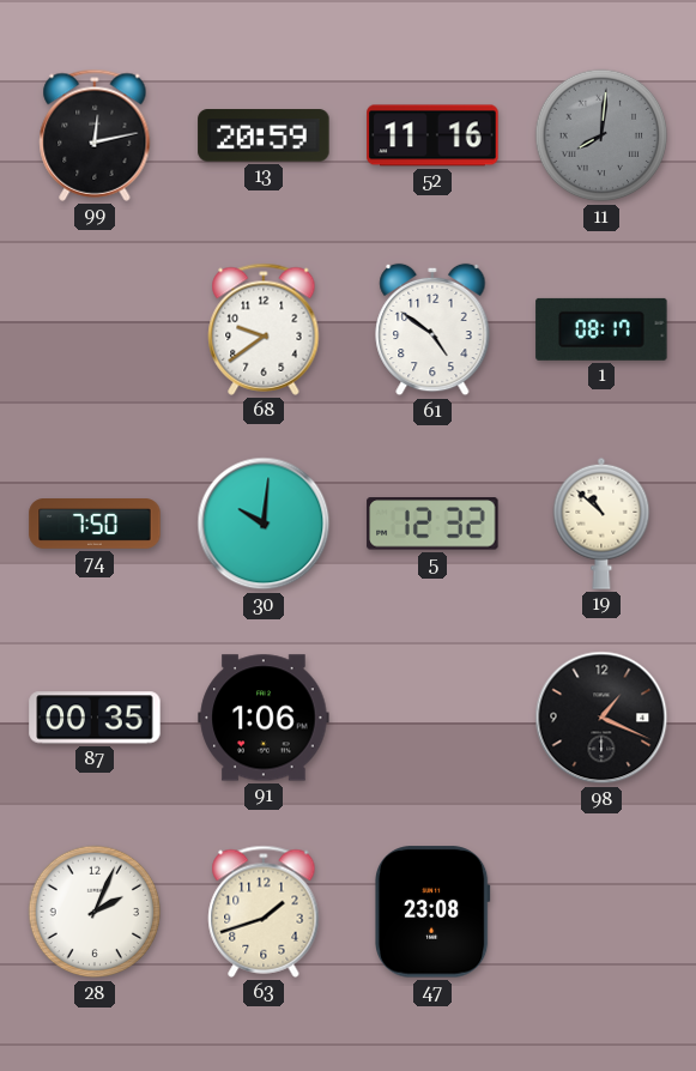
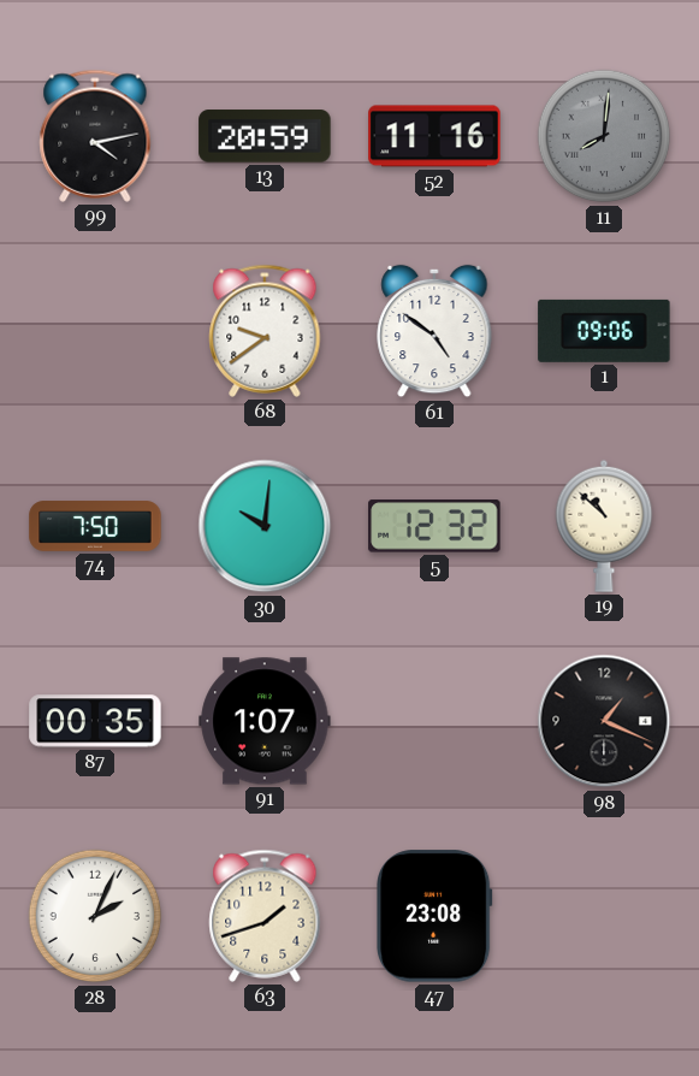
99: 12:13 -> 4:13 (95, 136)
1: 08:17 -> 09:06 (604, 331)
91: 1:06 -> 1:07 (265, 721)
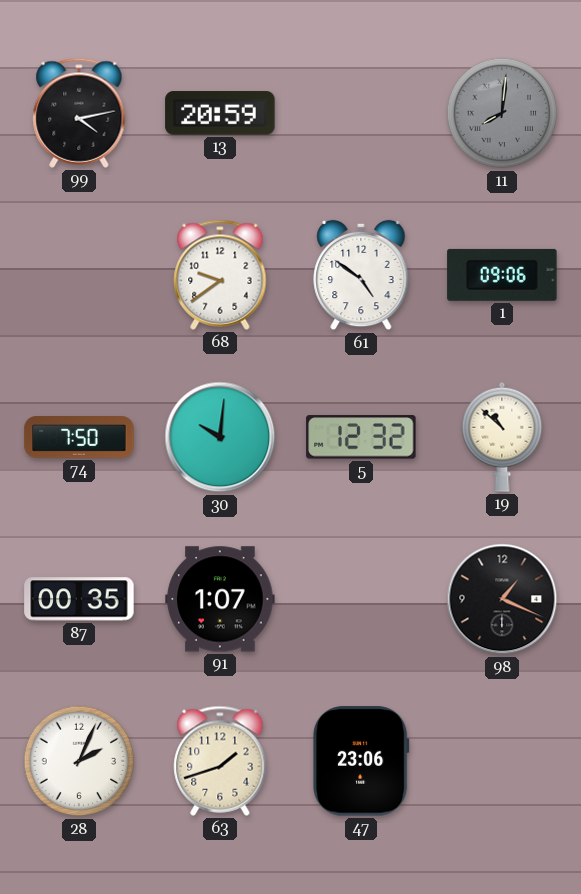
52: 11:16 -> none (434, 136)
47: 23:08 -> 23:06 (362, 761)
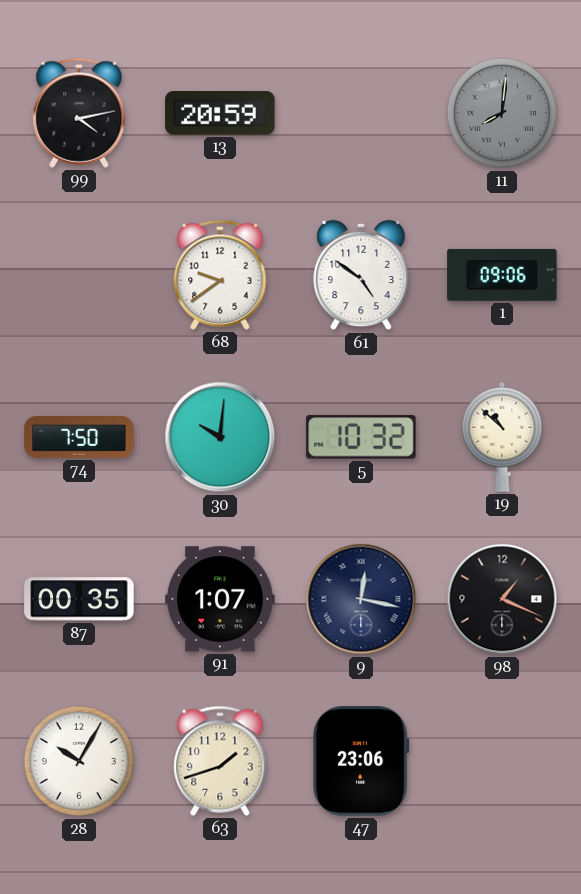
5: 12:32 -> 10:32 (361, 437)
9: none -> 12:17 (361, 599)
28: 2:04 -> 10:05 (79, 761)
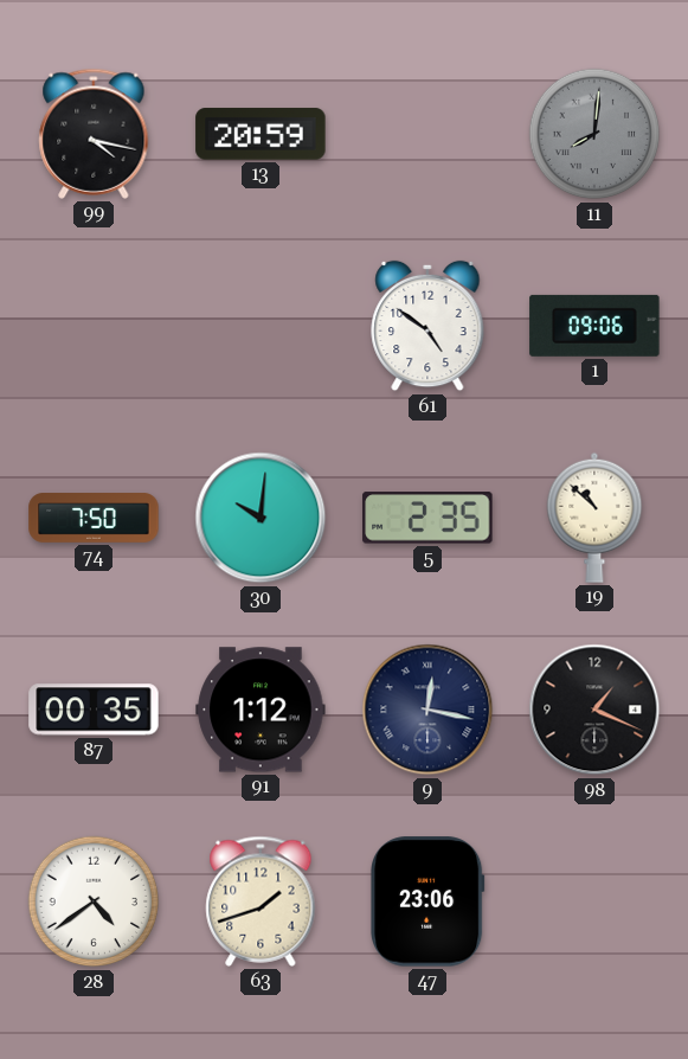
99: 4:13 -> 4:17 (94, 134)
68: 9:39 -> none (220, 275)
5: 10:32 -> 2:35 (427, 518)
91: 1:07 -> 1:12 (261, 710)
28: 10:05 -> 4:39 (94, 901)
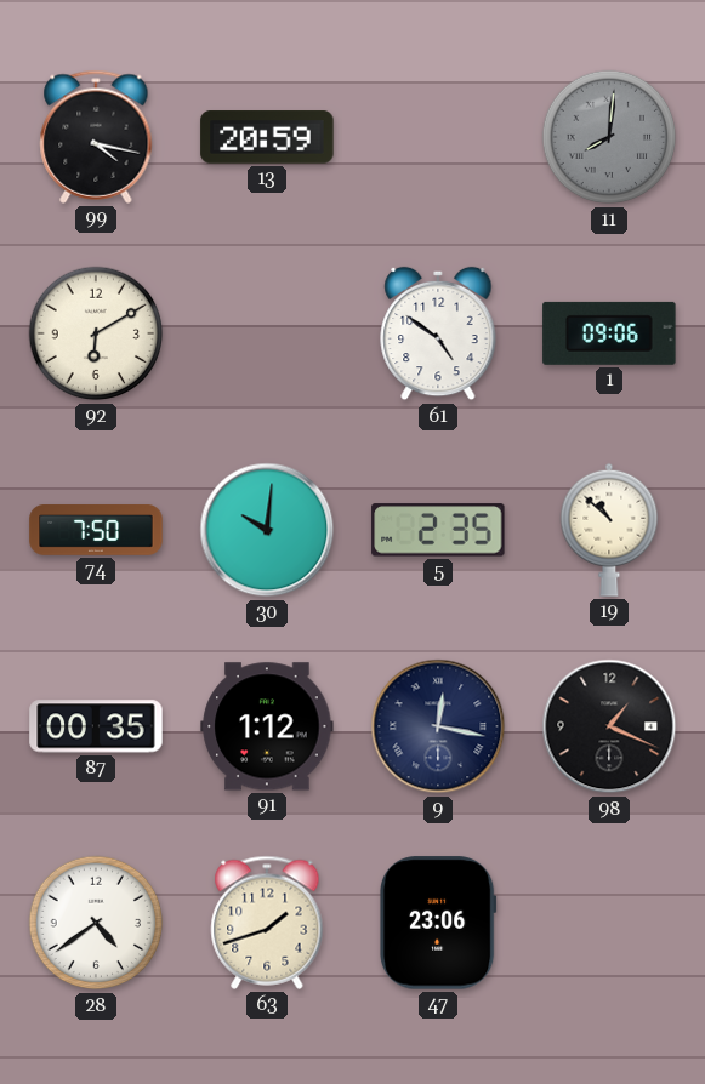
92: none -> 6:10 (96, 333)
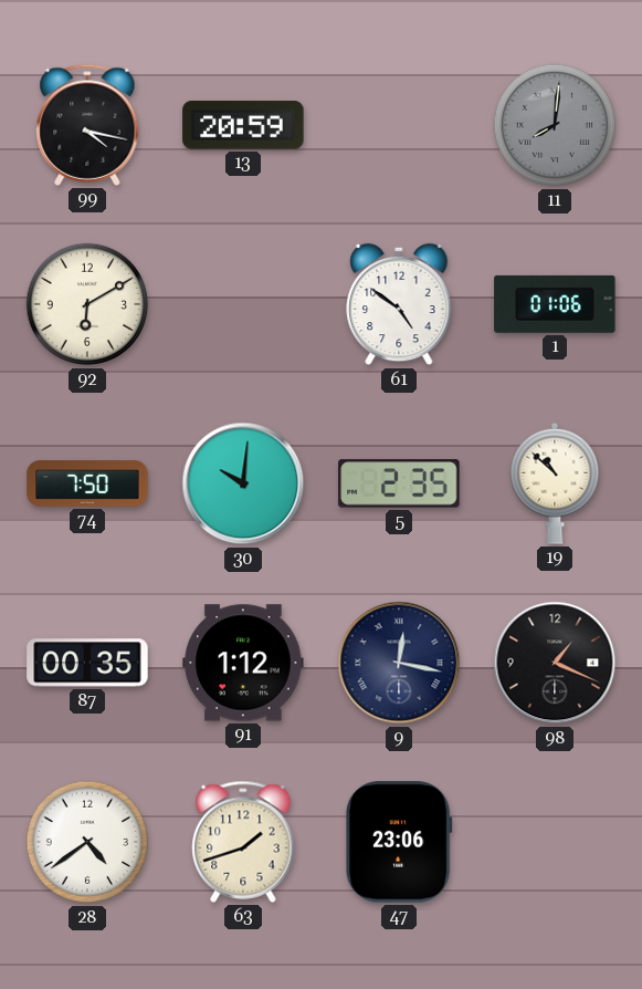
1: 09:06 -> 01:06 (555, 304)
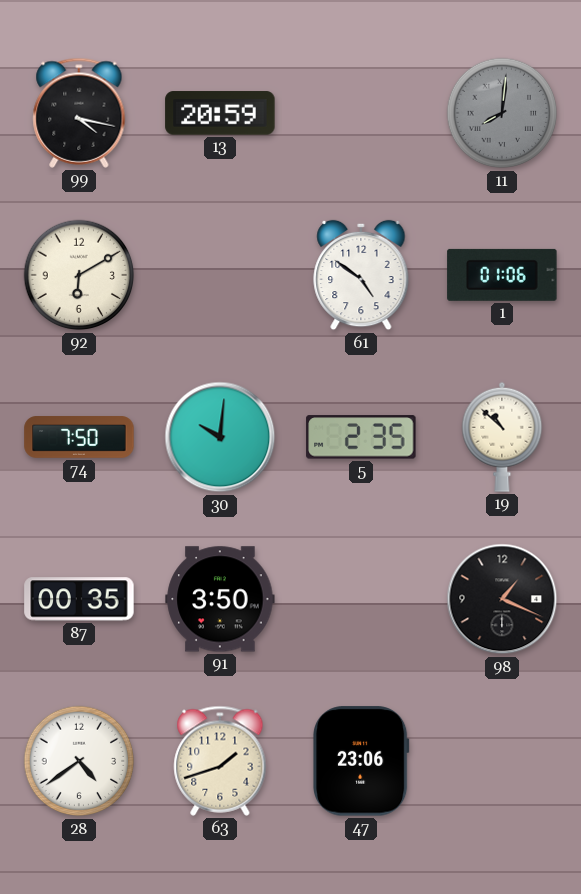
91: 1:12 -> 3:50 (220, 599)
9: 12:17 -> none (399, 663)
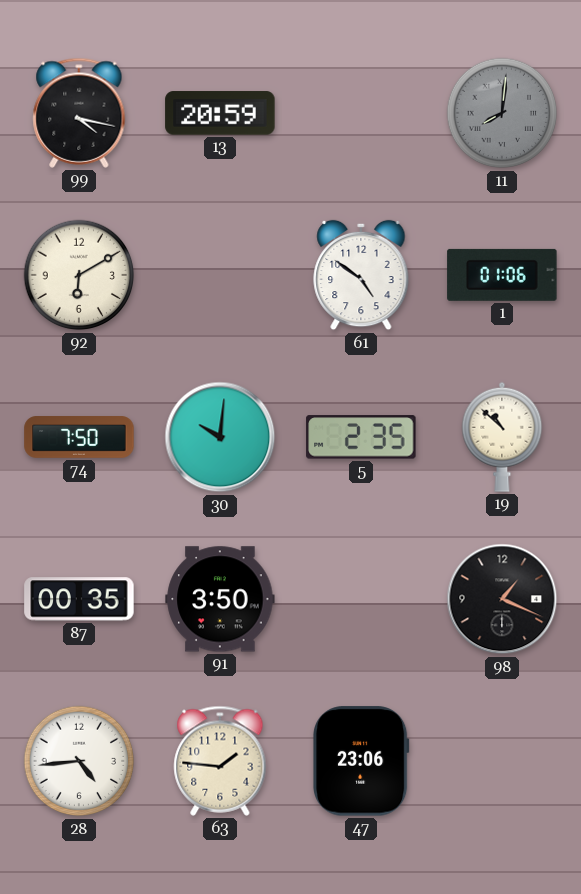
28: 4:39 -> 4:44 (79, 761)
63: 1:42 -> 1:46 (220, 761)
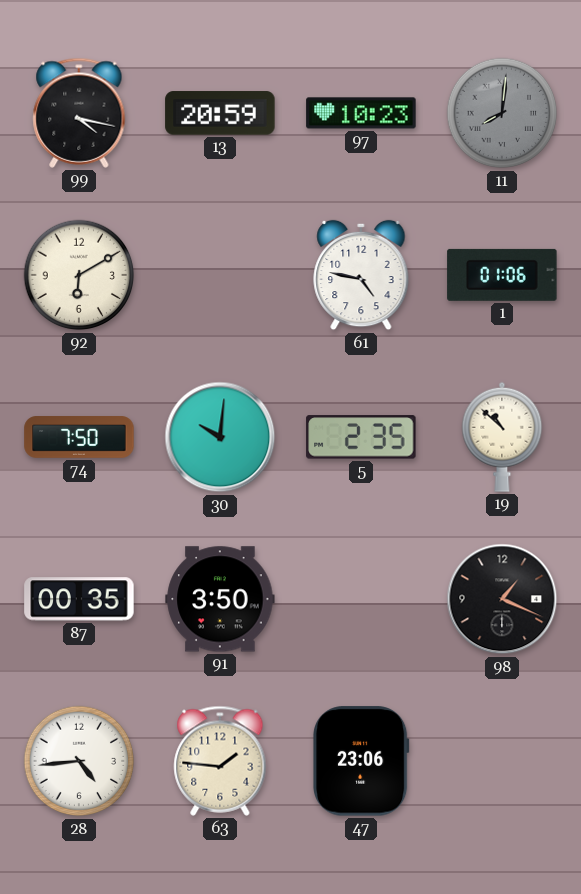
97: none -> 10:23 (361, 113)
61: 4:51 -> 4:47 (361, 275)
